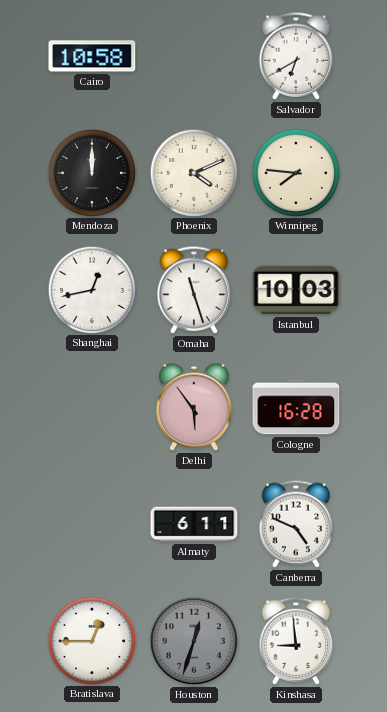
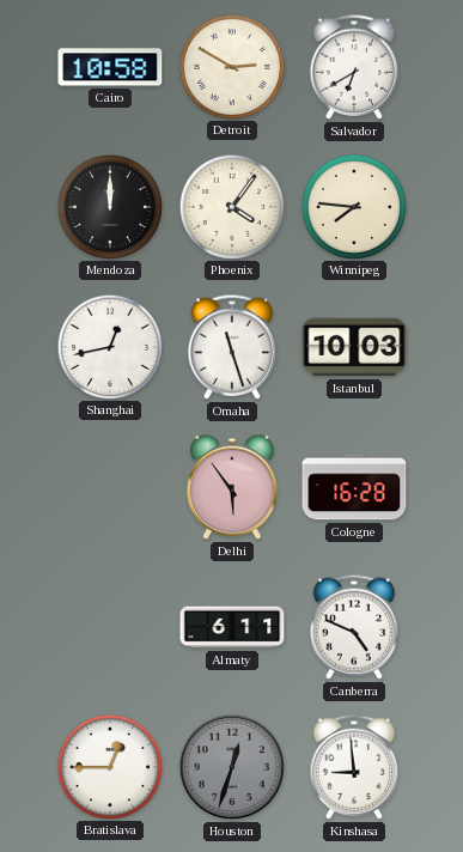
Detroit: none -> 2:50 (231, 66)
Phoenix: 4:11 -> 4:06 (231, 206)
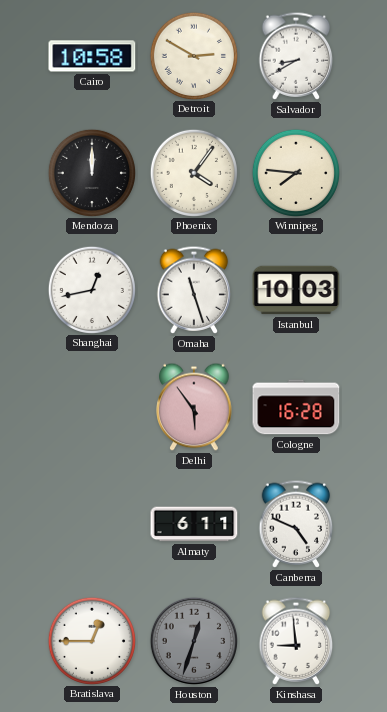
Salvador: 6:40 -> 8:40 (296, 56)
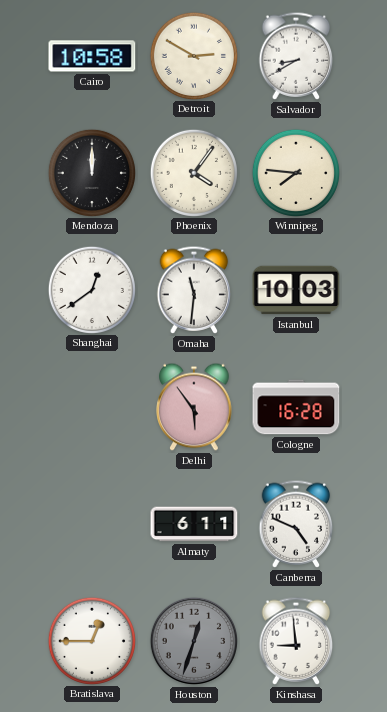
Shanghai: 12:43 -> 12:39 (91, 289)
Omaha: 11:27 -> 11:31 (194, 290)
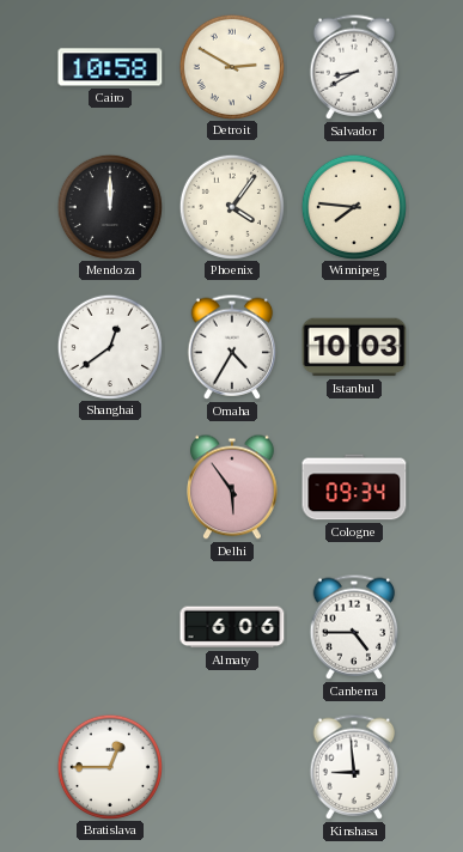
Omaha: 11:31 -> 4:35 (232, 347)
Cologne: 16:28 -> 09:34 (354, 487)
Almaty: 6:11 -> 6:06 (232, 627)
Canberra: 4:49 -> 4:45 (354, 627)
Houston: 12:33 -> none (194, 641)
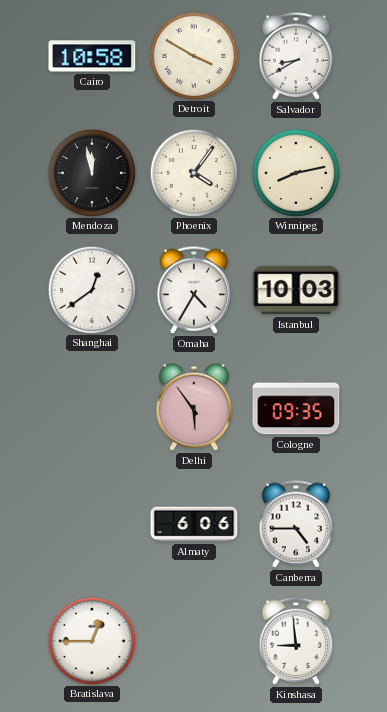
Detroit: 2:50 -> 3:50 (193, 55)
Mendoza: 12:00 -> 11:58 (91, 172)
Winnipeg: 7:46 -> 8:13 (295, 172)
Cologne: 09:34 -> 09:35 (296, 407)
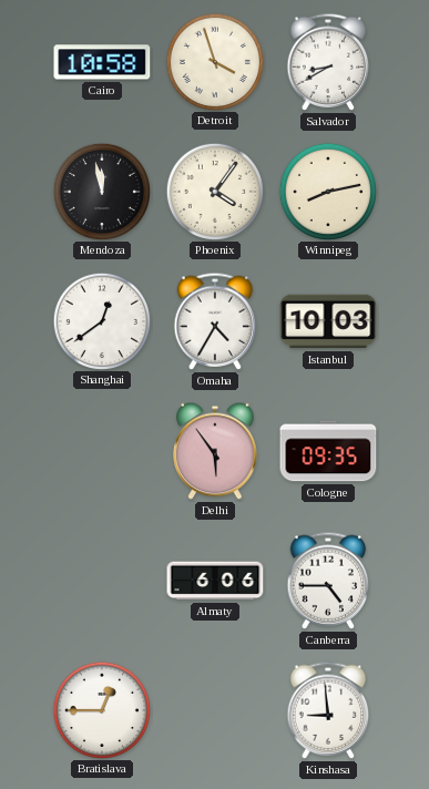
Detroit: 3:50 -> 3:57 (214, 61)
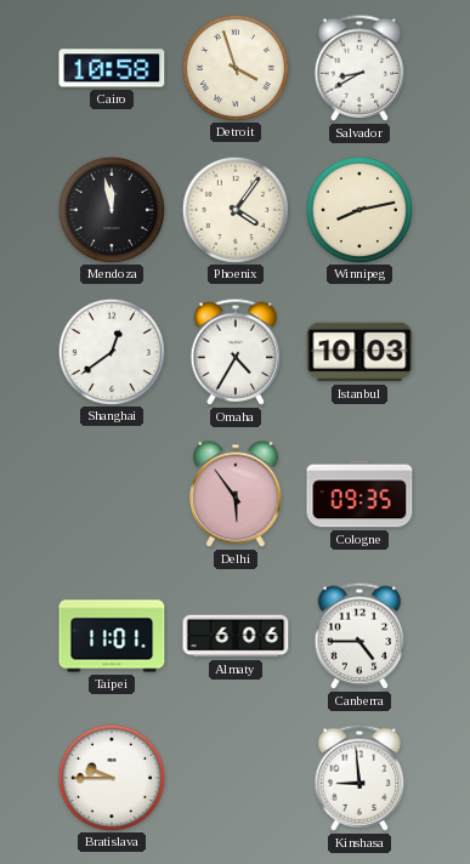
Taipei: none -> 11:01 (112, 636)
Bratislava: 12:45 -> 9:45 (111, 777)
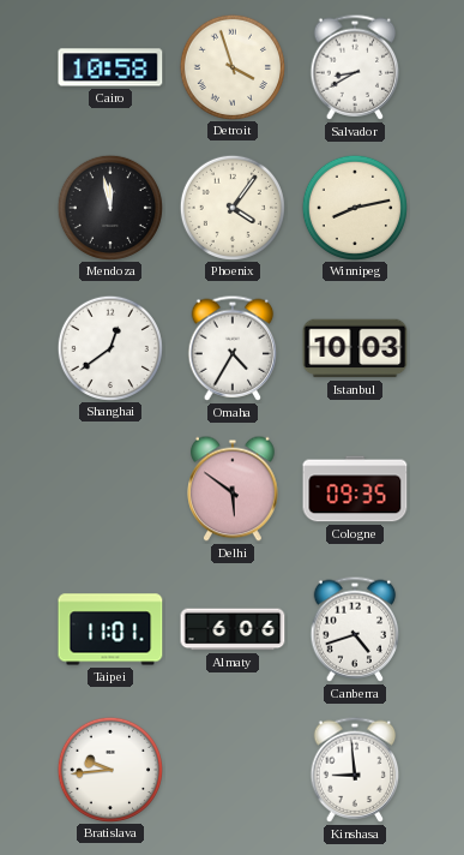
Delhi: 5:54 -> 5:51 (233, 489)
Canberra: 4:45 -> 4:42 (355, 629)
Bratislava: 9:45 -> 9:44 (109, 769)
